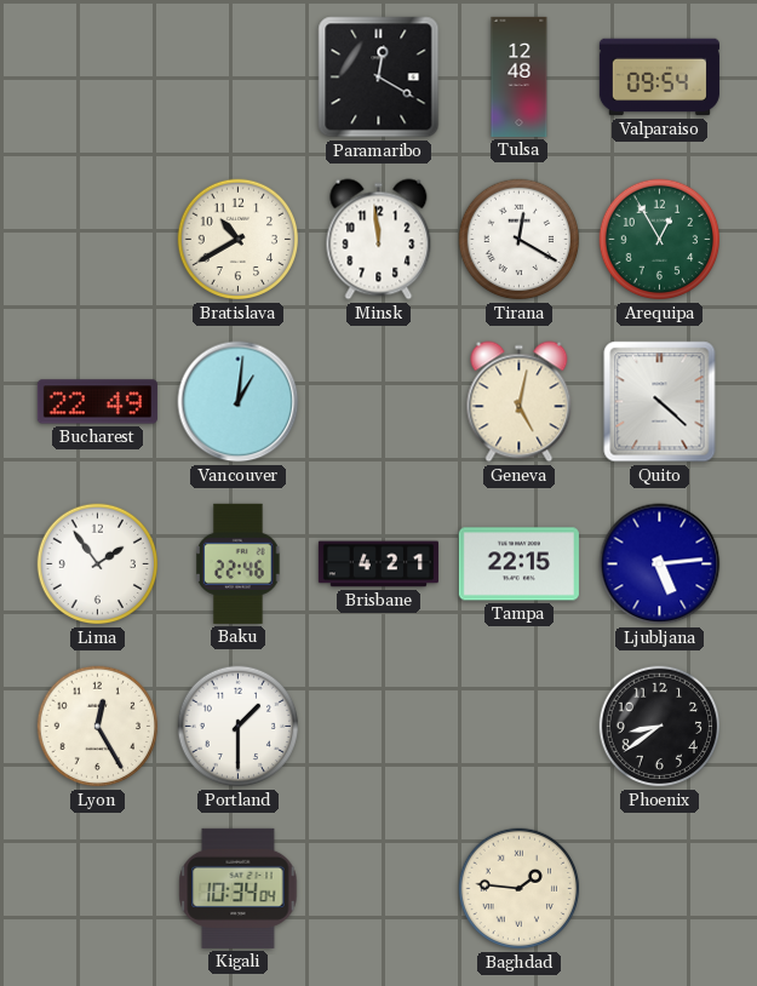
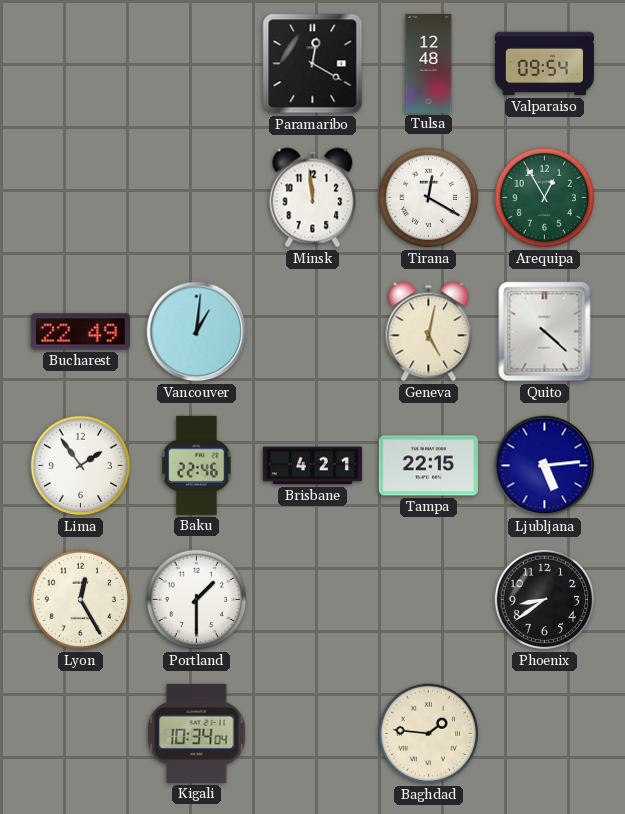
Bratislava: 10:40 -> none (239, 240)
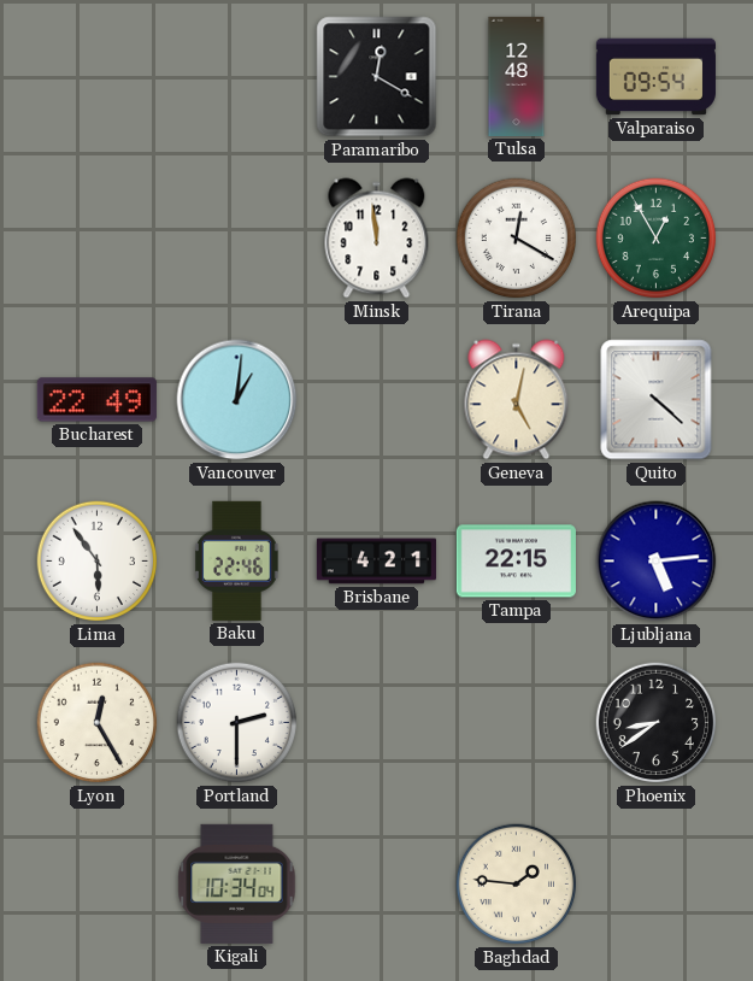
Lima: 1:54 -> 5:54 (98, 562)
Portland: 1:30 -> 2:30 (237, 723)
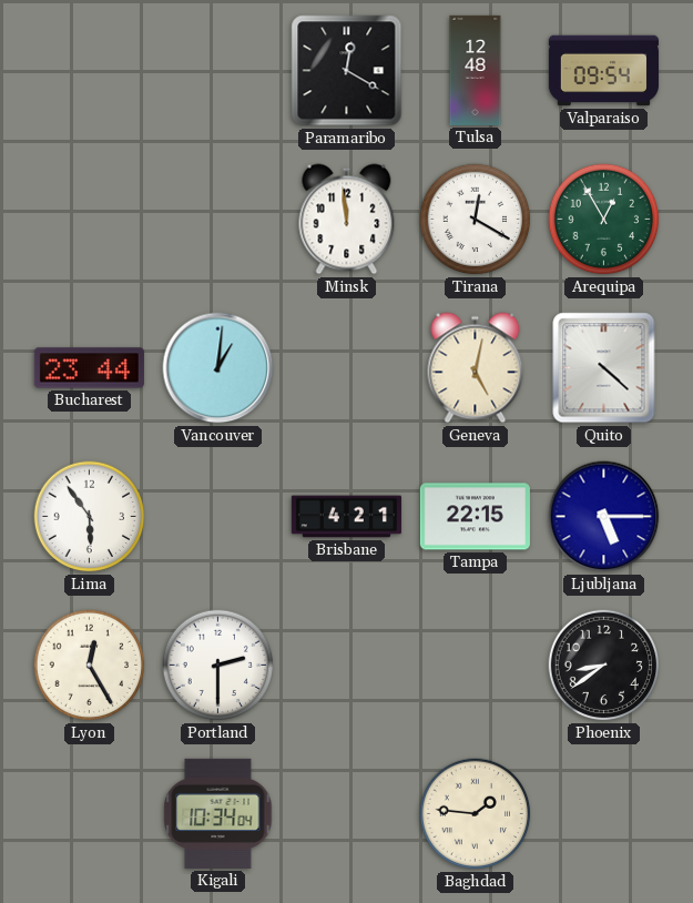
Bucharest: 22:49 -> 23:44 (89, 368)
Baku: 22:46 -> none (237, 560)
Ljubljana: 5:14 -> 5:15 (604, 517)
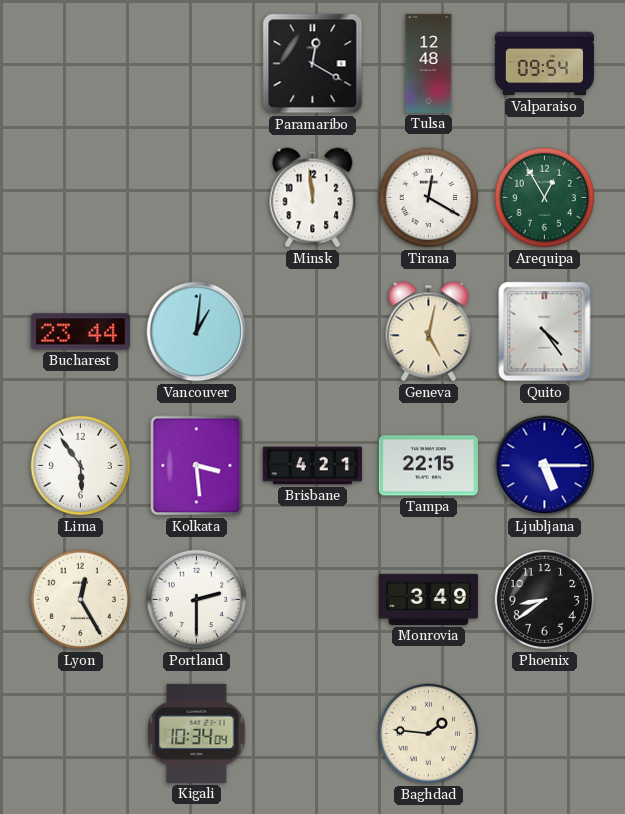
Quito: 4:22 -> 4:24 (545, 332)
Kolkata: none -> 3:29 (197, 466)
Monrovia: none -> 3:49 (428, 599)
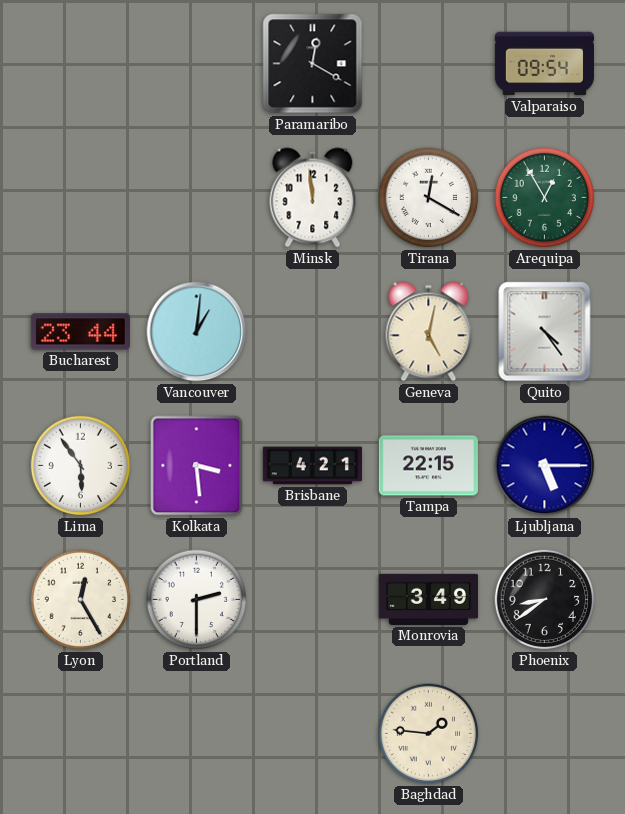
Tulsa: 12:48 -> none (429, 63)
Kigali: 10:34 -> none (197, 733)
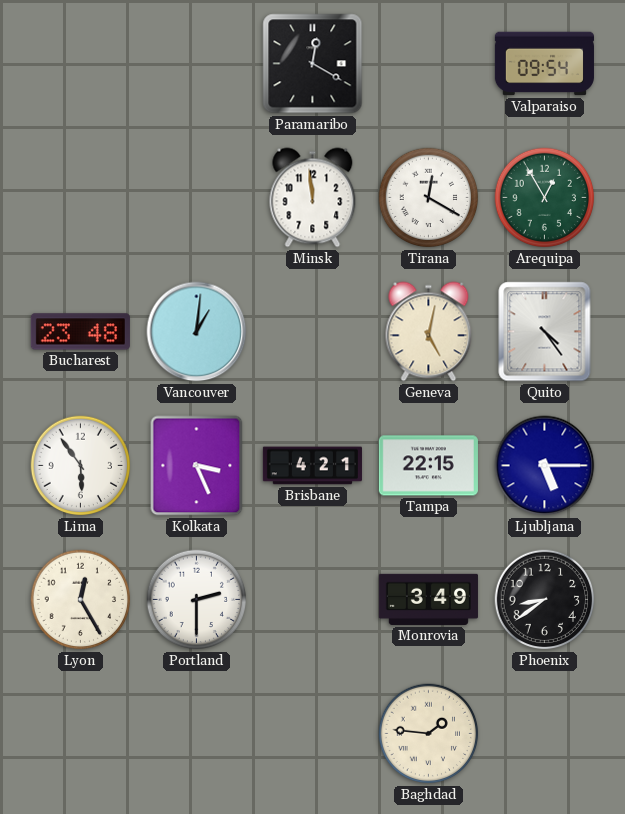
Bucharest: 23:44 -> 23:48 (80, 332)
Kolkata: 3:29 -> 3:26 (197, 466)
